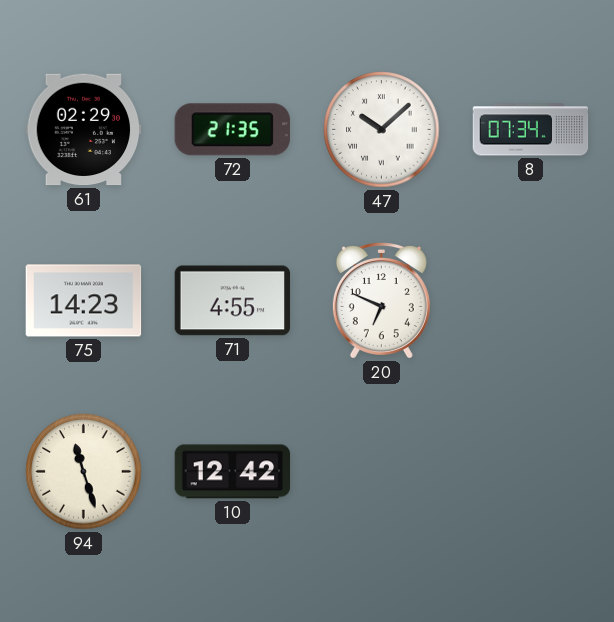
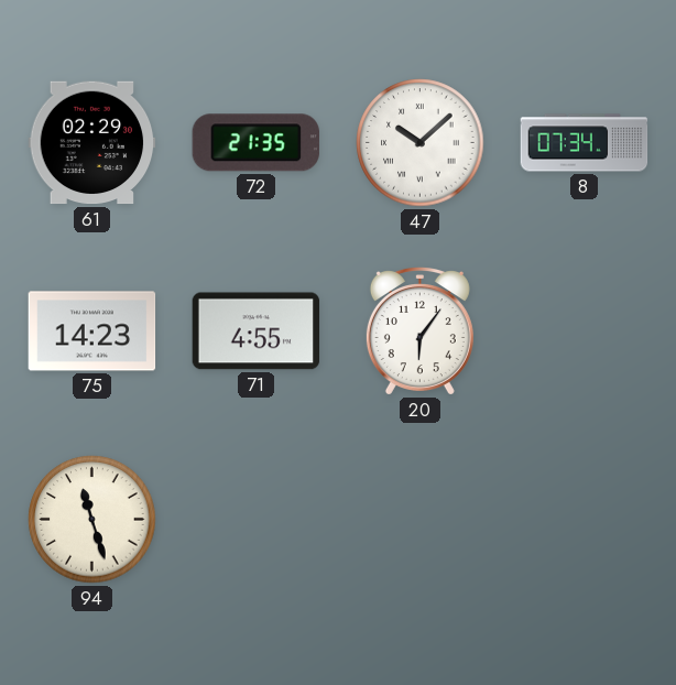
20: 6:49 -> 6:06 (419, 331)
10: 12:42 -> none (233, 472)
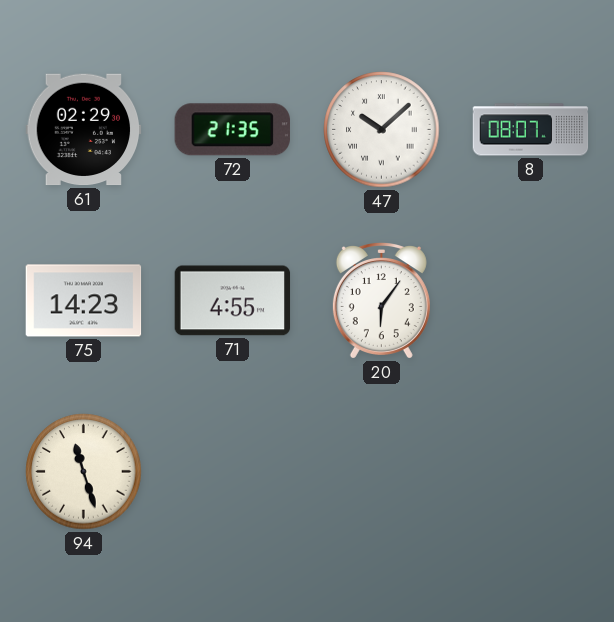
8: 07:34 -> 08:07 (531, 130)
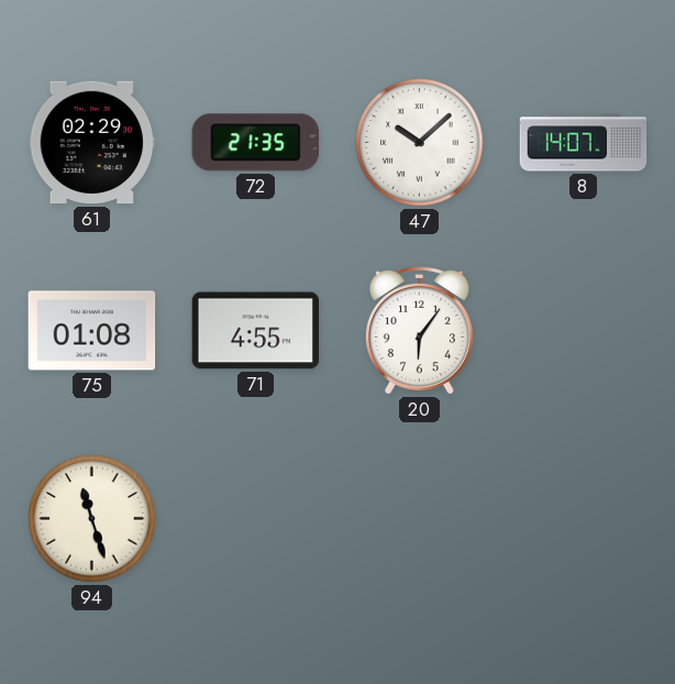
8: 08:07 -> 14:07 (584, 143)
75: 14:23 -> 01:08 (92, 331)
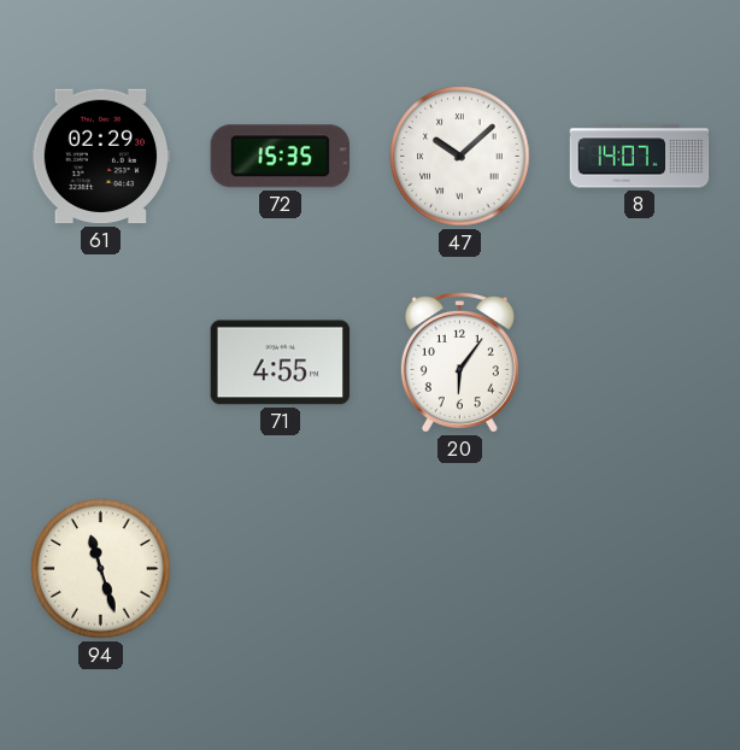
72: 21:35 -> 15:35 (280, 157)
75: 01:08 -> none (92, 331)
